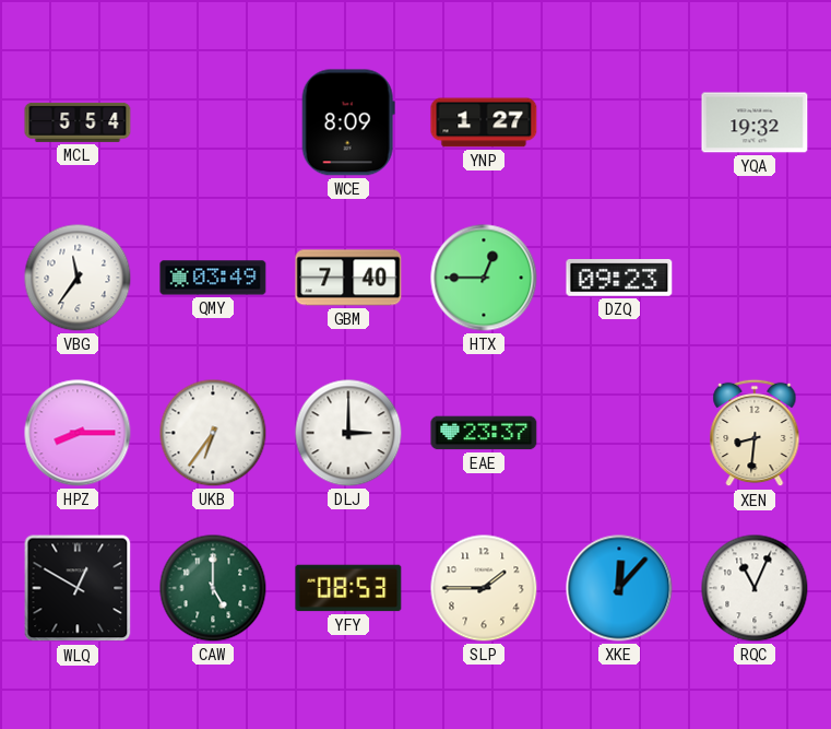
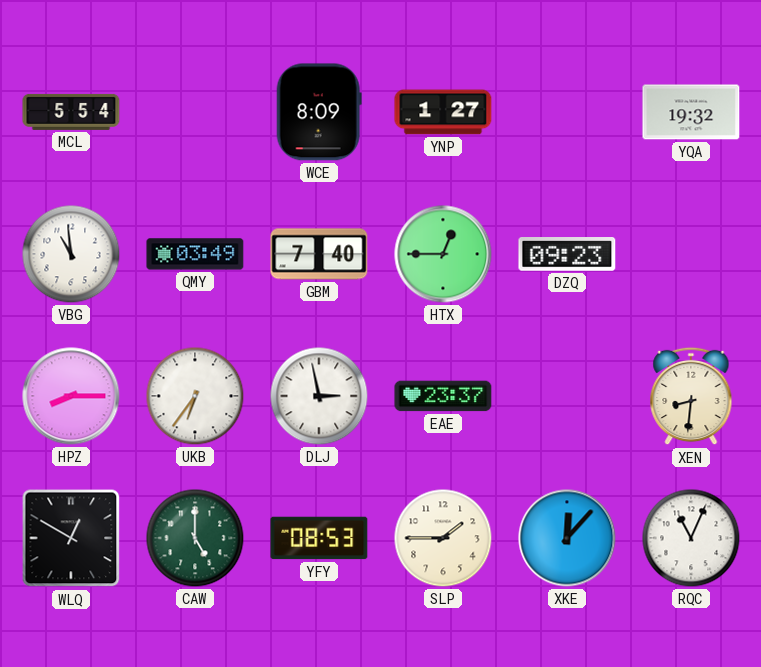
VBG: 11:36 -> 10:59 (71, 254)
DLJ: 3:00 -> 2:58 (319, 396)
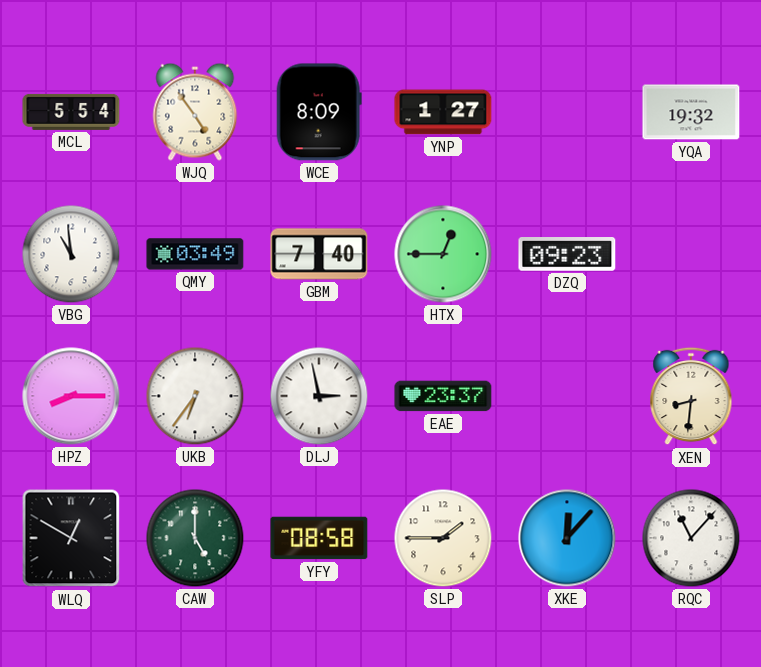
WJQ: none -> 4:54 (195, 112)
YFY: 08:53 -> 08:58 (319, 538)
RQC: 11:04 -> 11:07 (691, 538)
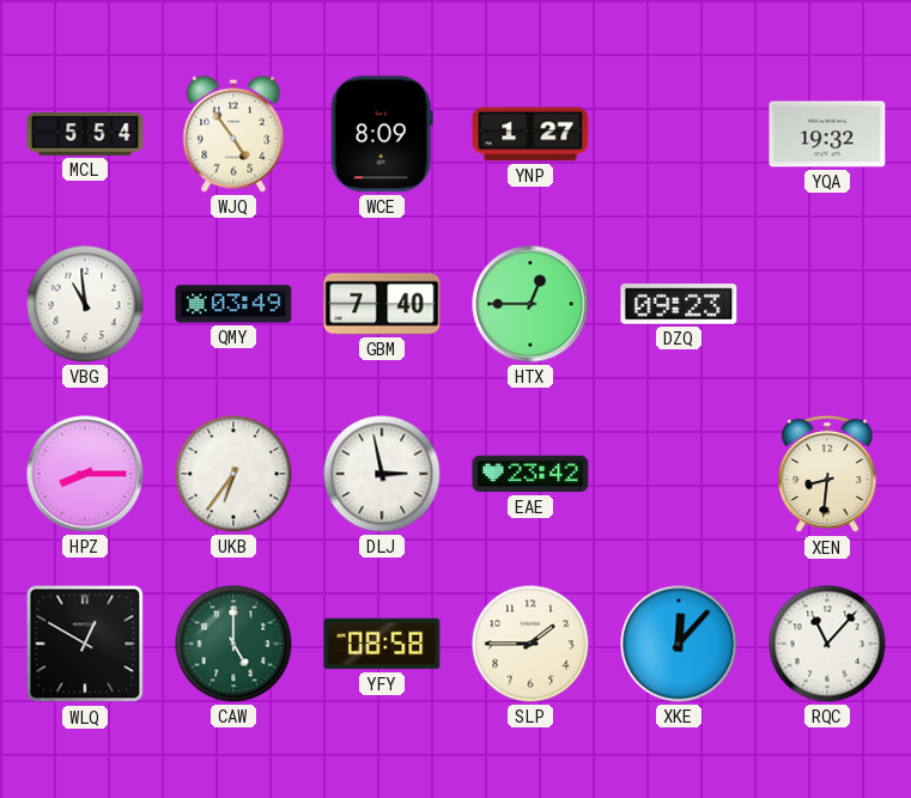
EAE: 23:37 -> 23:42 (530, 474)
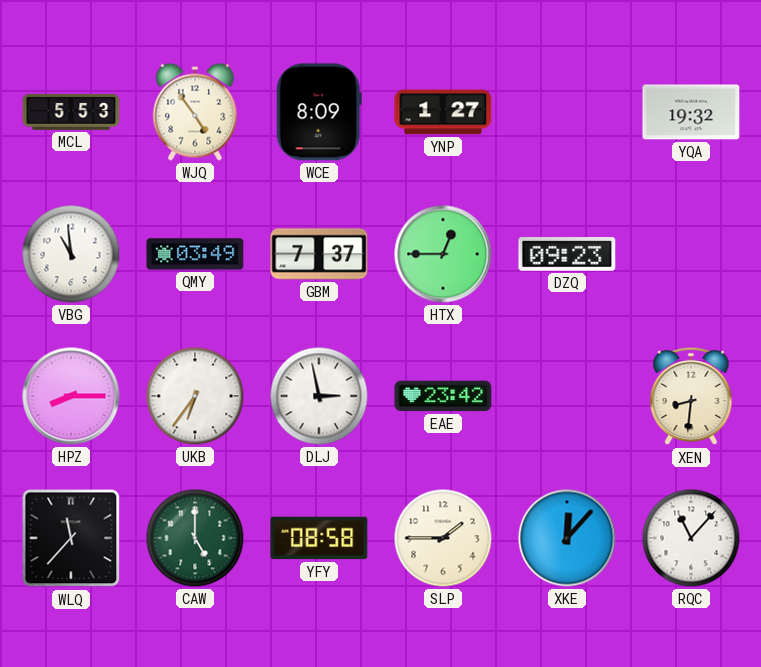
MCL: 5:54 -> 5:53 (71, 112)
GBM: 7:40 -> 7:37 (319, 254)
WLQ: 12:50 -> 11:37 (71, 538)
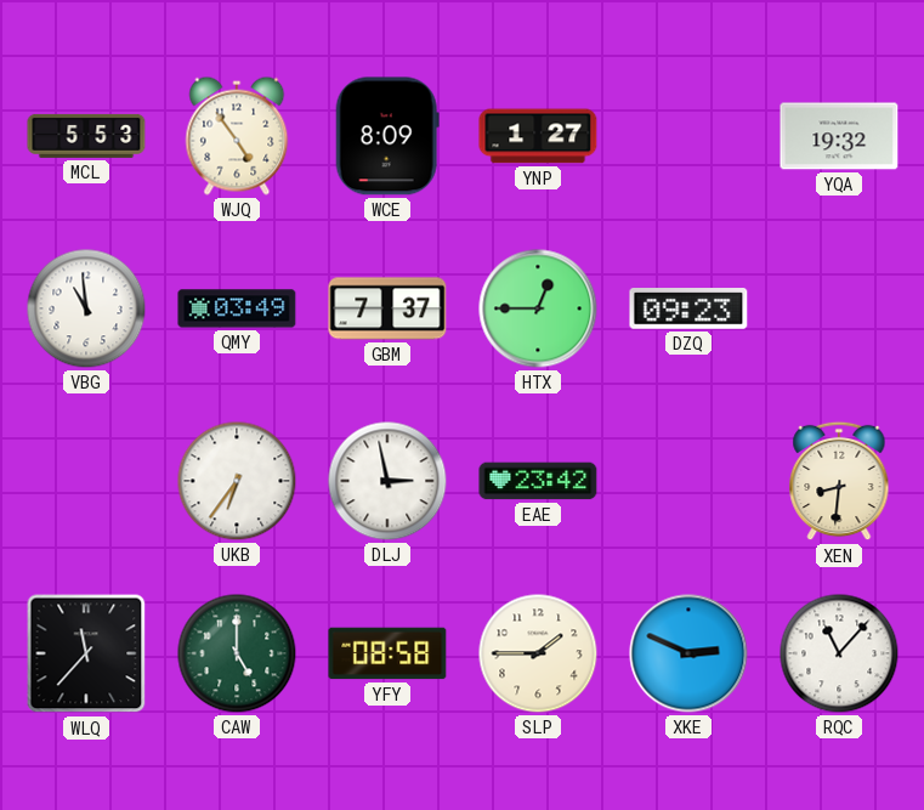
HPZ: 8:15 -> none (71, 396)
XKE: 12:07 -> 2:49 (688, 653)
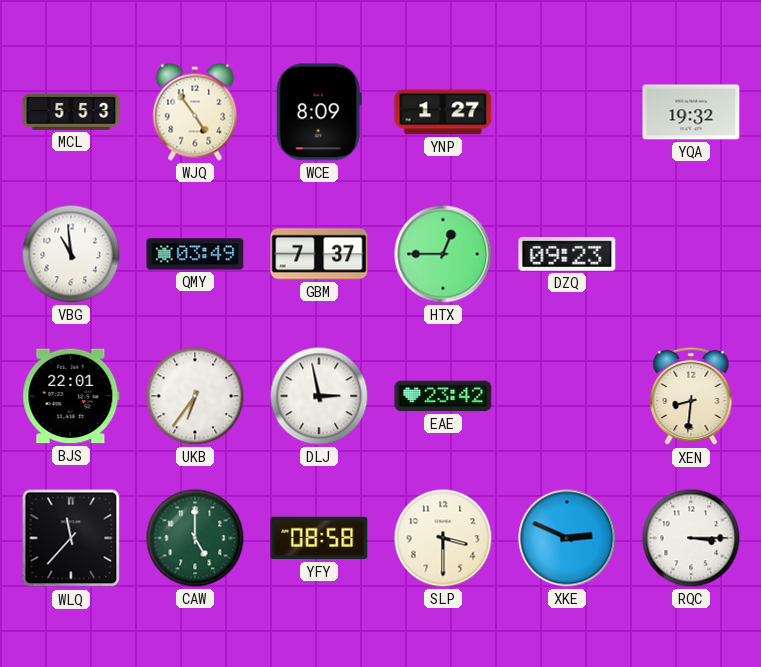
BJS: none -> 22:01 (71, 396)
SLP: 1:45 -> 3:30 (443, 538)
RQC: 11:07 -> 3:15 (691, 538)
